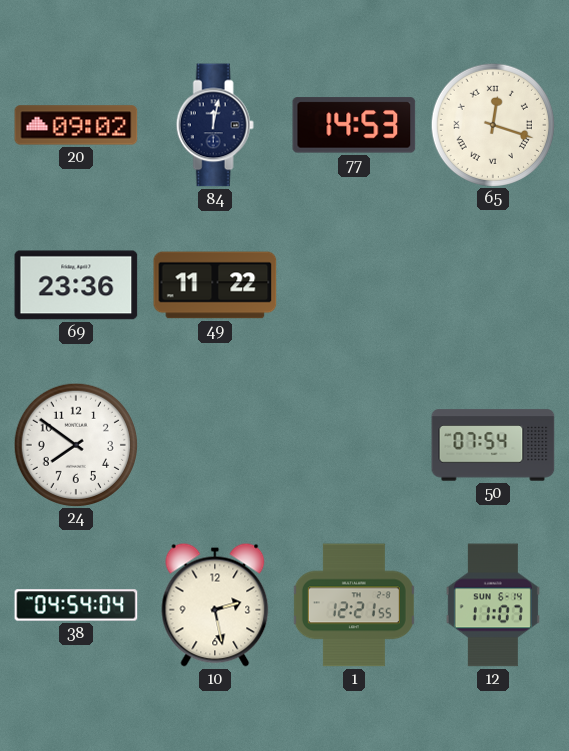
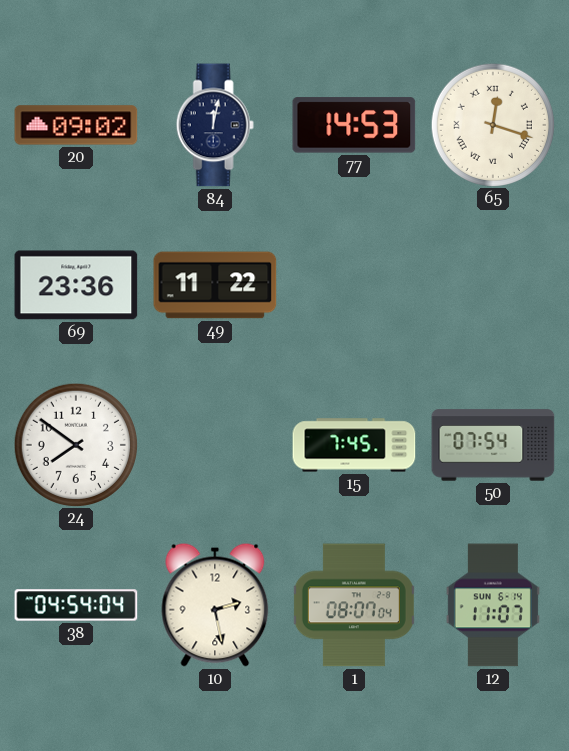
15: none -> 7:45 (354, 445)
1: 12:21 -> 08:07 (354, 605)
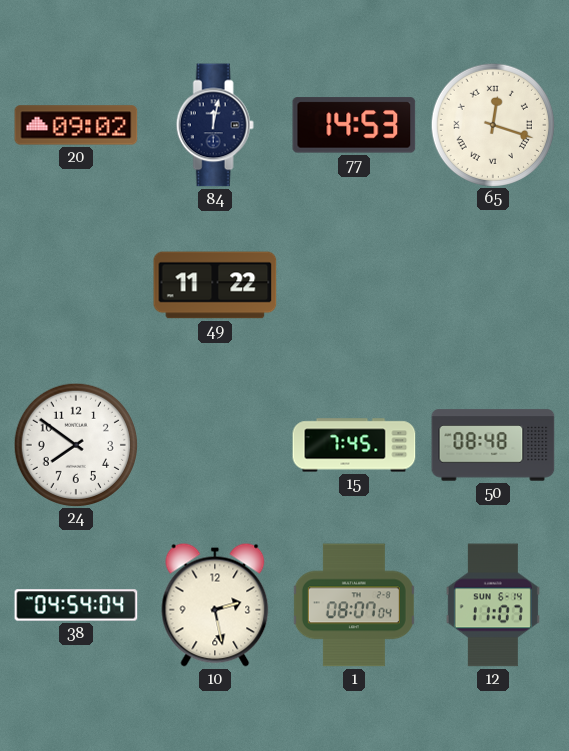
69: 23:36 -> none (76, 285)
50: 07:54 -> 08:48 (493, 445)
